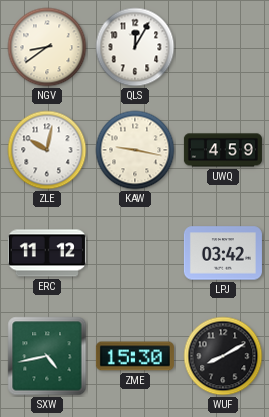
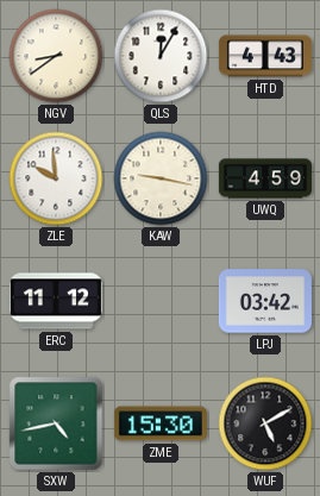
HTD: none -> 4:43 (265, 56)
ZLE: 10:02 -> 9:59 (56, 178)
WUF: 8:10 -> 5:10 (265, 423)
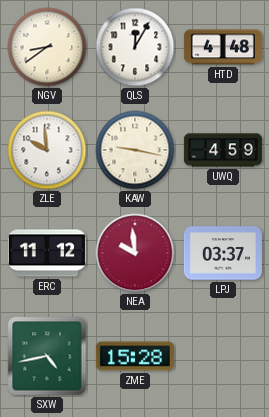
HTD: 4:43 -> 4:48 (223, 47)
NEA: none -> 9:59 (135, 253)
LPJ: 03:42 -> 03:37 (223, 253)
ZME: 15:30 -> 15:28 (135, 356)
WUF: 5:10 -> none (265, 423)
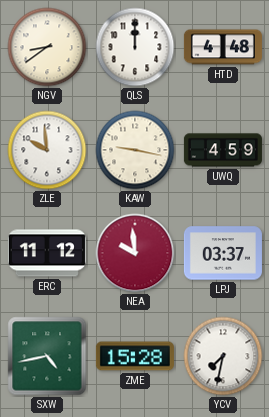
QLS: 12:05 -> 12:00 (135, 47)
YCV: none -> 7:32 (223, 356)
